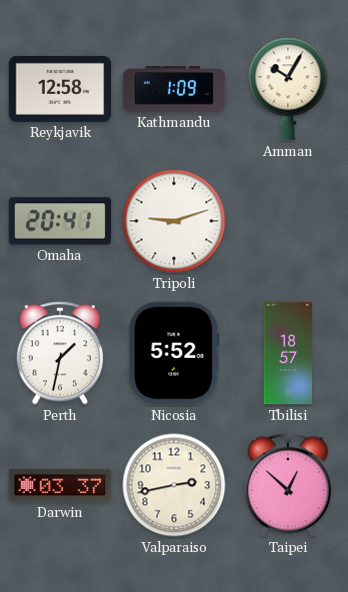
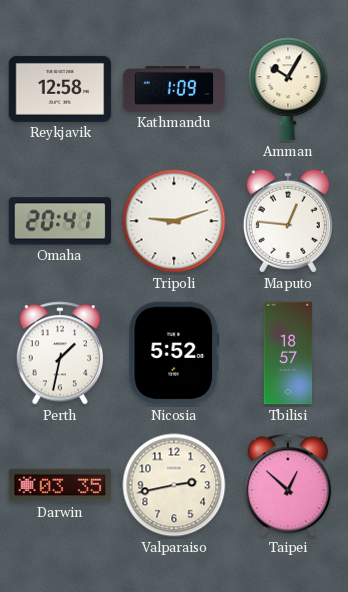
Maputo: none -> 12:46 (288, 221)
Darwin: 03:37 -> 03:35 (60, 485)
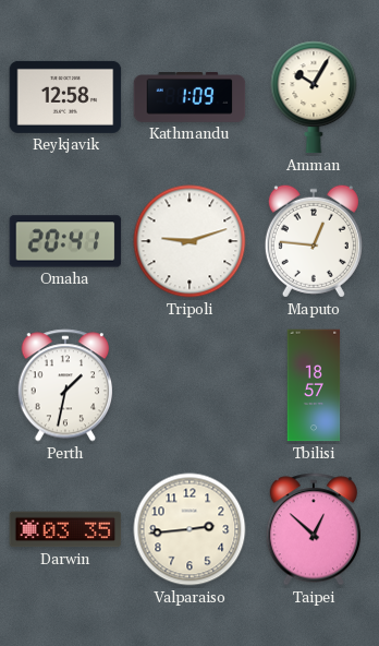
Nicosia: 5:52 -> none (174, 353)
Valparaiso: 2:43 -> 2:44 (189, 529)
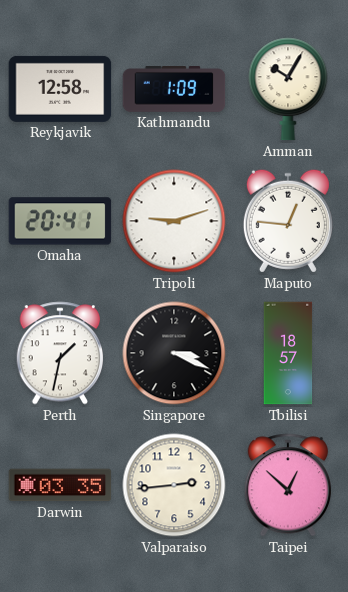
Singapore: none -> 3:19 (174, 353)
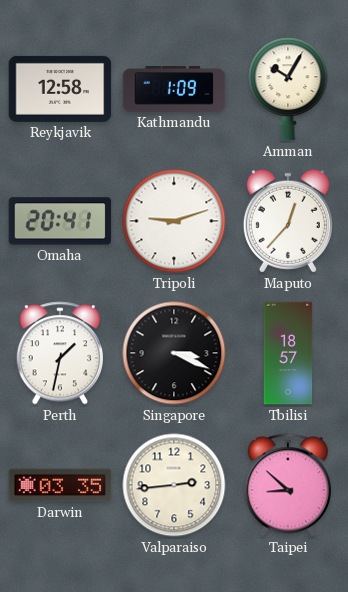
Maputo: 12:46 -> 12:37 (288, 221)
Taipei: 12:52 -> 8:52 (287, 485)
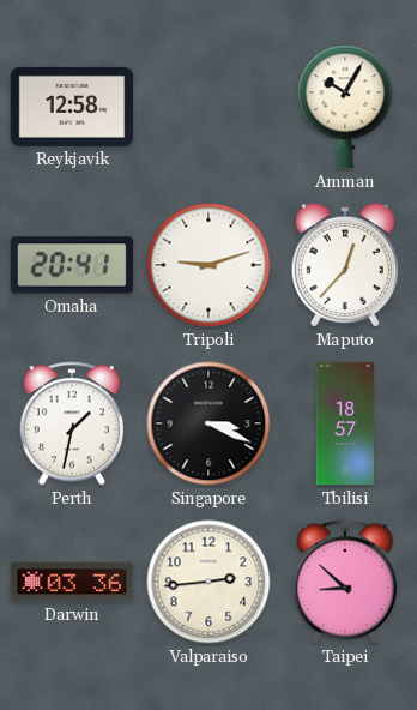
Kathmandu: 1:09 -> none (174, 90)
Darwin: 03:35 -> 03:36 (72, 582)
